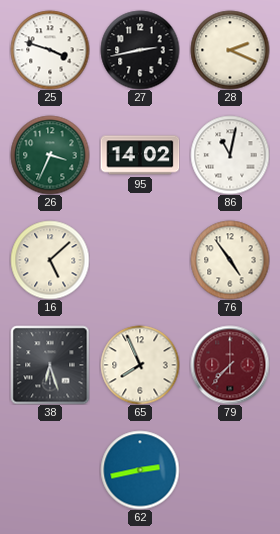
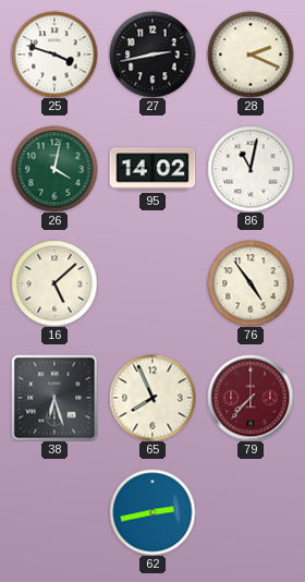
26: 3:34 -> 4:02 (54, 169)
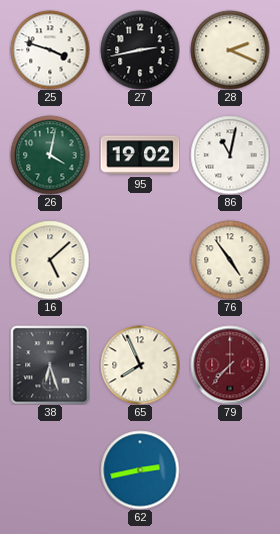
95: 14:02 -> 19:02 (140, 155)
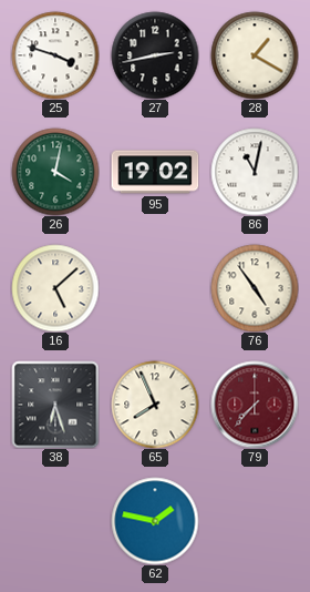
28: 2:19 -> 1:20 (255, 55)
62: 2:43 -> 1:47 (155, 521)
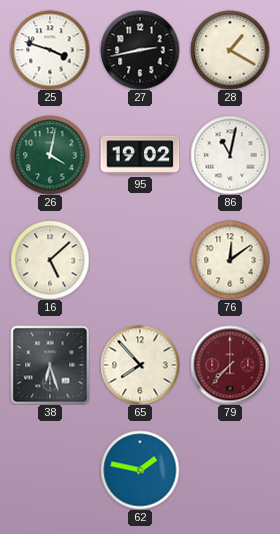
76: 4:54 -> 12:09 (230, 260)
65: 7:56 -> 7:53 (140, 365)
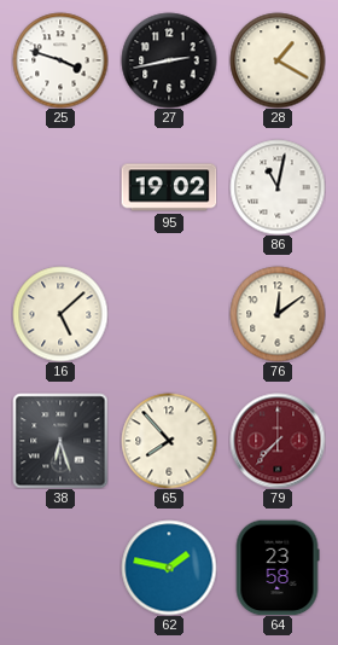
26: 4:02 -> none (50, 155)
64: none -> 23:58 (278, 568)
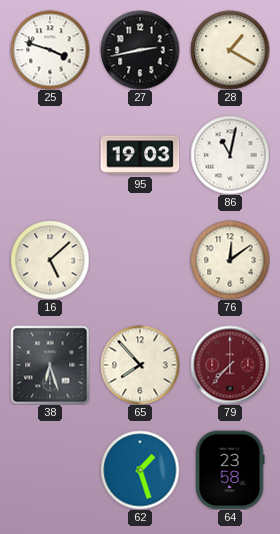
95: 19:02 -> 19:03 (140, 155)
62: 1:47 -> 1:27 (140, 470)
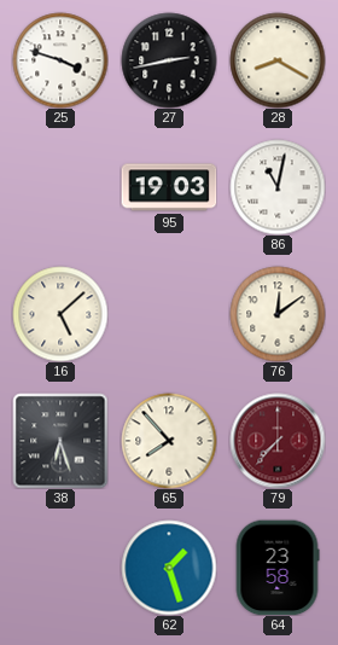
28: 1:20 -> 8:20 (278, 60)
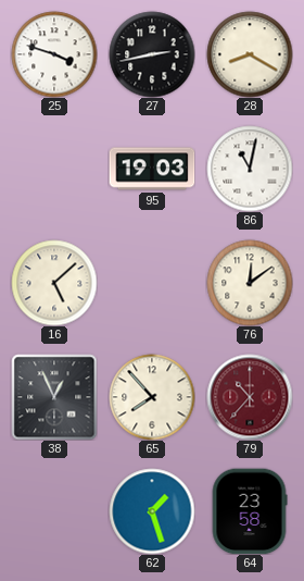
38: 6:27 -> 12:56 (54, 397)
79: 7:37 -> 10:37 (250, 397)
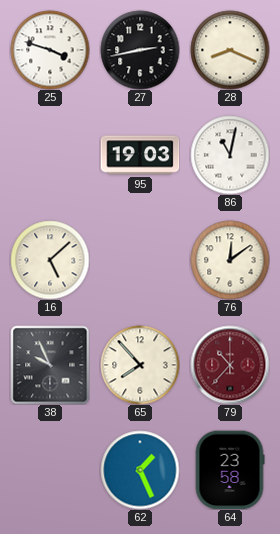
28: 8:20 -> 8:19 (230, 50)
38: 12:56 -> 9:56 (50, 365)
62: 1:27 -> 1:26 (140, 470)
